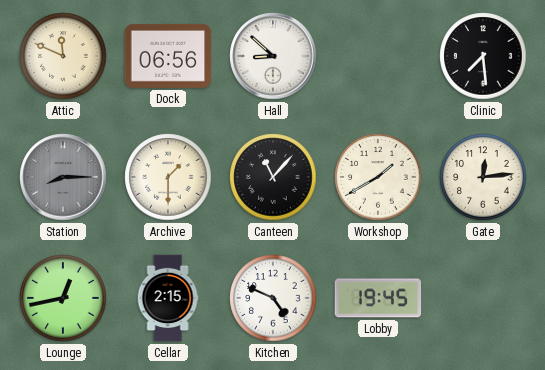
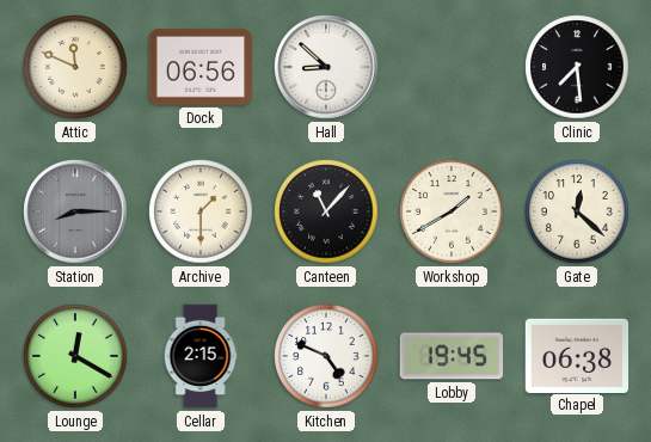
Gate: 12:14 -> 12:22 (577, 211)
Lounge: 12:43 -> 12:20 (75, 356)
Chapel: none -> 06:38 (577, 355)
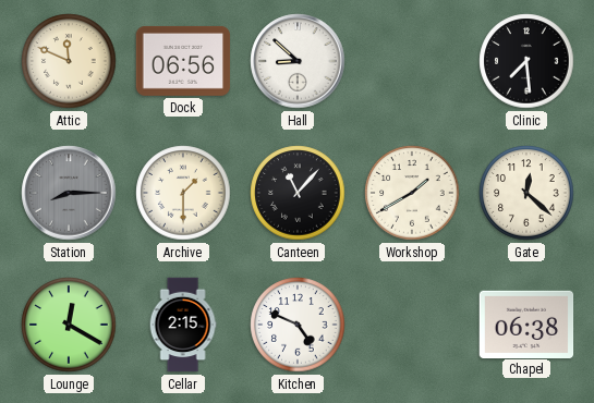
Lobby: 19:45 -> none (452, 356)
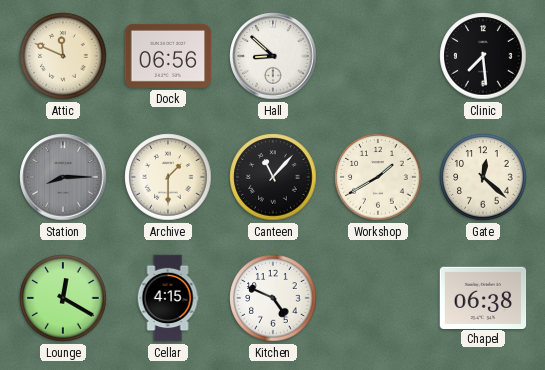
Cellar: 2:15 -> 4:15 (168, 298)
